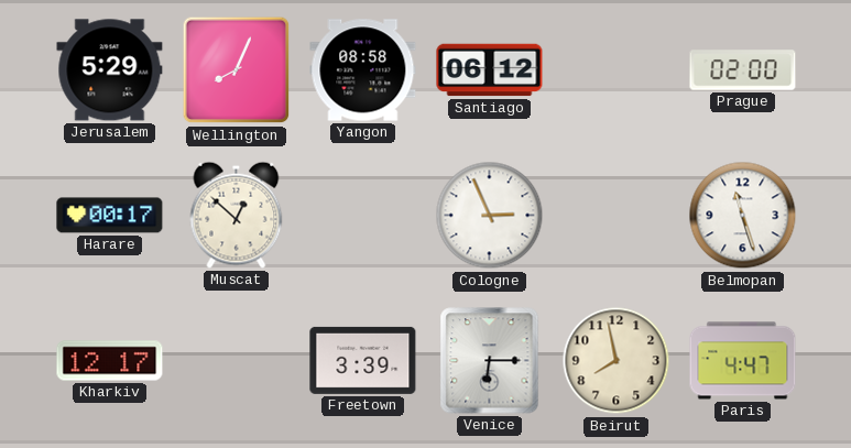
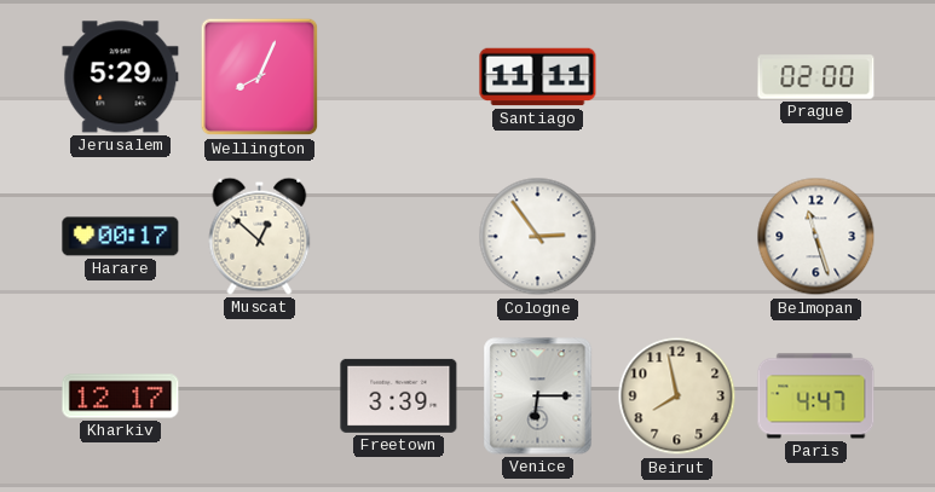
Yangon: 08:58 -> none (363, 70)
Santiago: 06:12 -> 11:11 (538, 77)
Cologne: 2:56 -> 2:54 (538, 237)
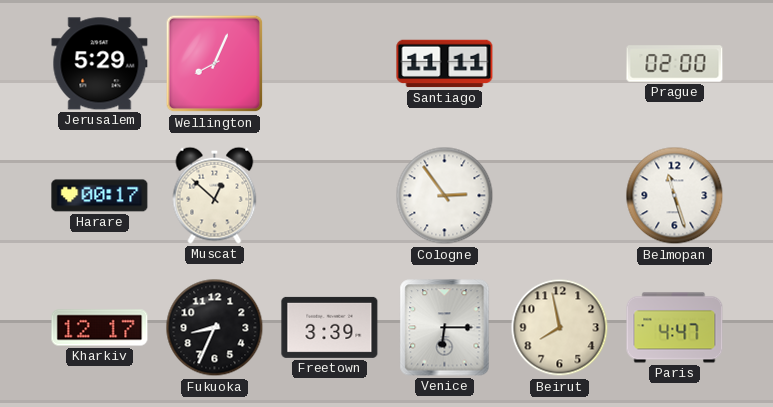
Fukuoka: none -> 8:34 (215, 328)
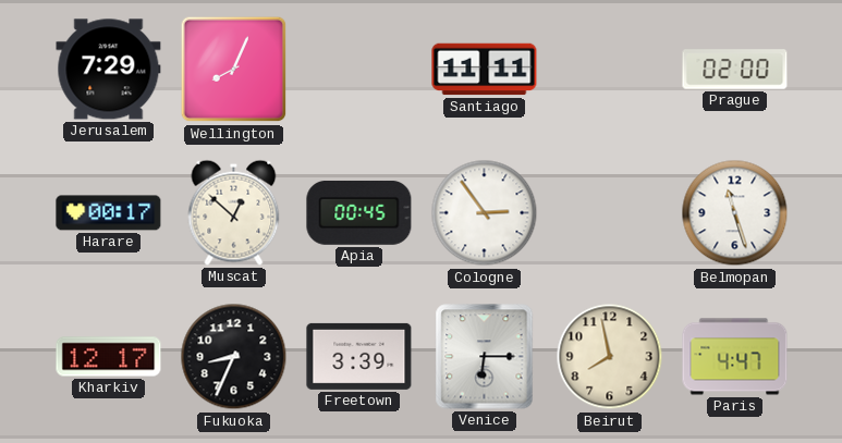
Jerusalem: 5:29 -> 7:29 (109, 70)
Apia: none -> 00:45 (359, 212)
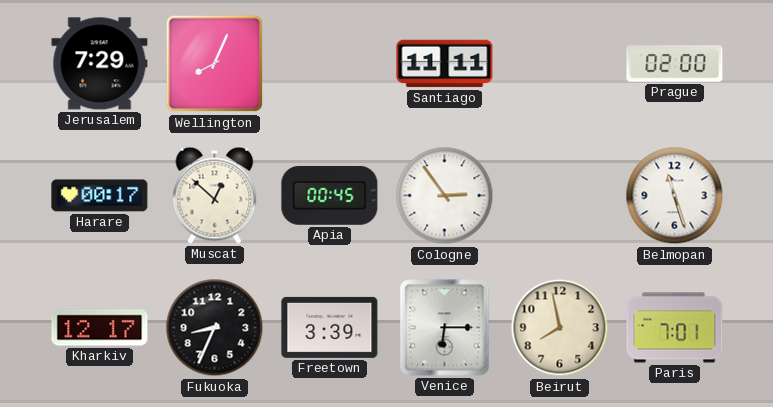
Paris: 4:47 -> 7:01 (675, 328)
